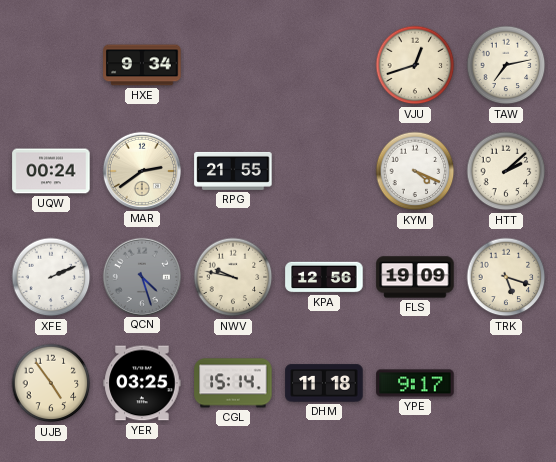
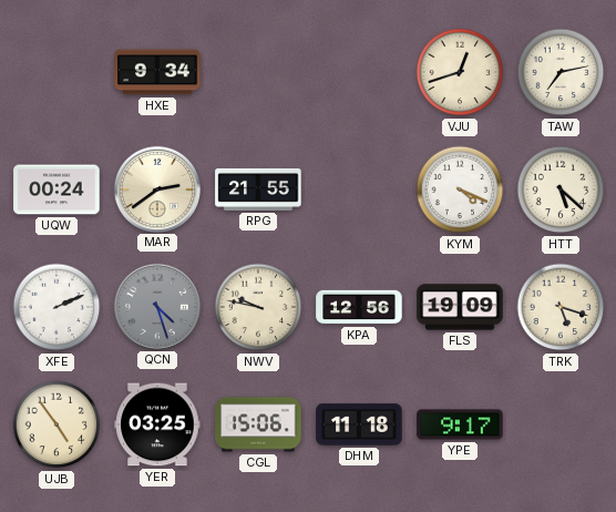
HTT: 2:08 -> 5:22 (561, 190)
CGL: 15:14 -> 15:06 (258, 424)
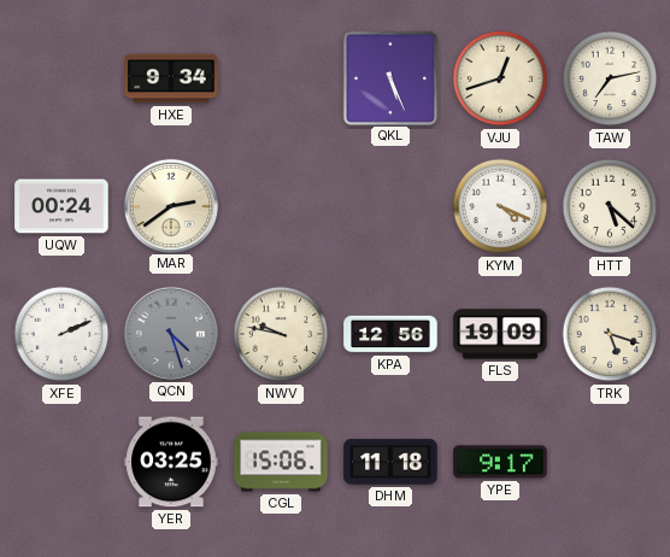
QKL: none -> 5:26 (389, 77)
RPG: 21:55 -> none (258, 190)
UJB: 4:54 -> none (57, 424)
